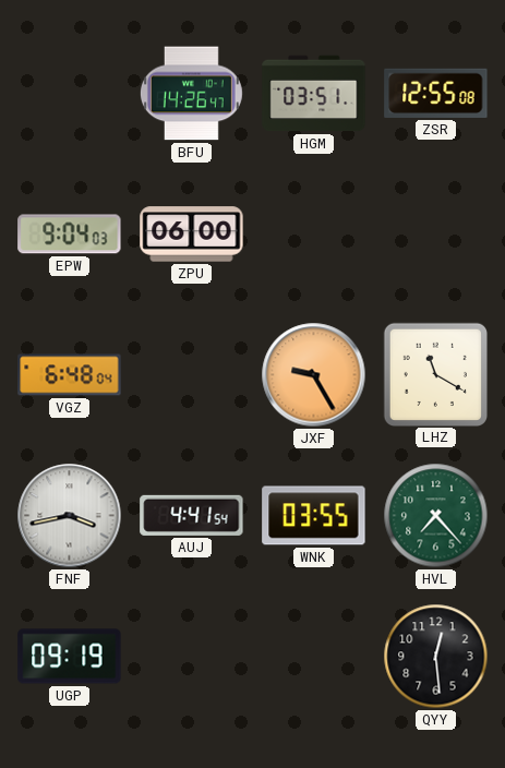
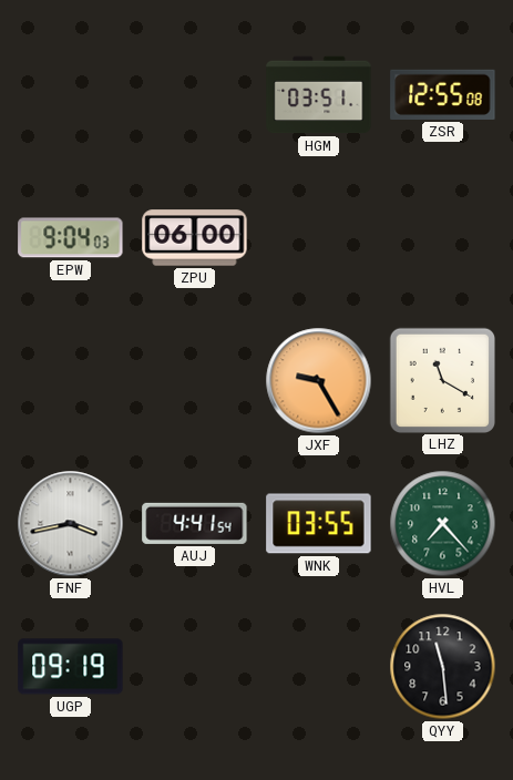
BFU: 14:26 -> none (191, 94)
VGZ: 6:48 -> none (70, 375)
QYY: 12:29 -> 11:29 (443, 667)
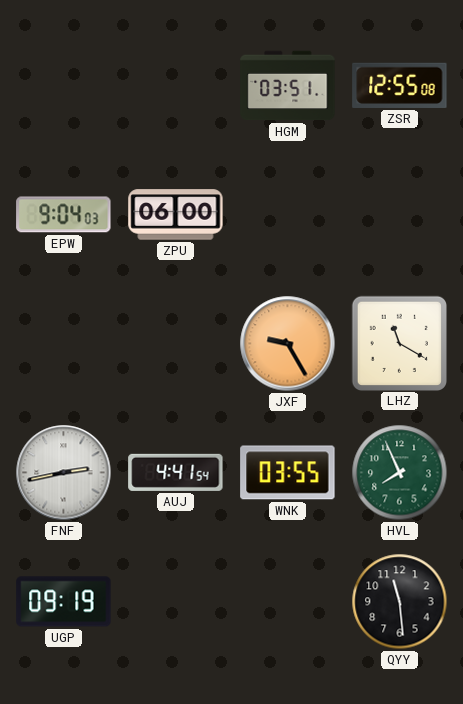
FNF: 3:43 -> 2:43 (64, 473)
HVL: 7:23 -> 7:56 (400, 473)
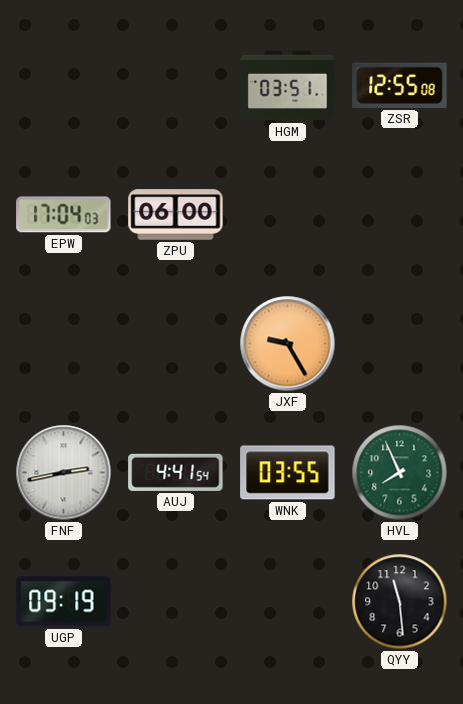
EPW: 9:04 -> 17:04 (64, 215)
LHZ: 11:20 -> none (399, 343)
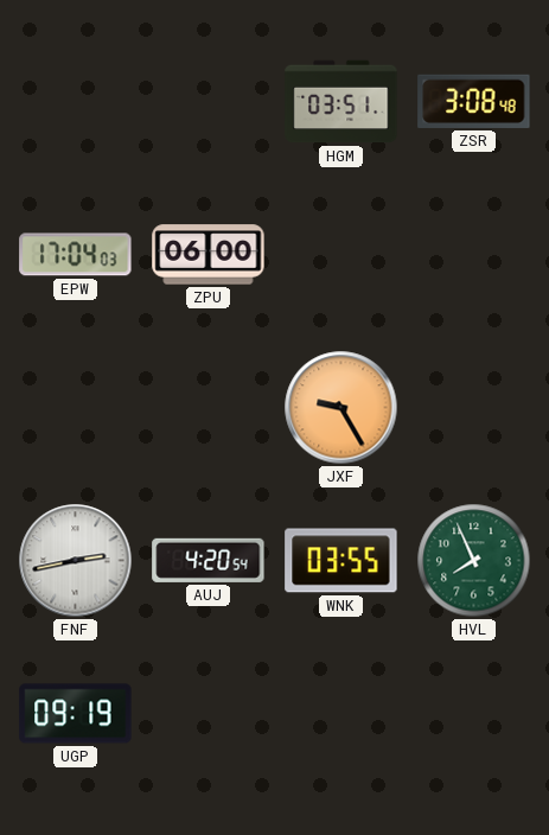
ZSR: 12:55 -> 3:08 (474, 101)
AUJ: 4:41 -> 4:20 (209, 560)
QYY: 11:29 -> none (400, 602)
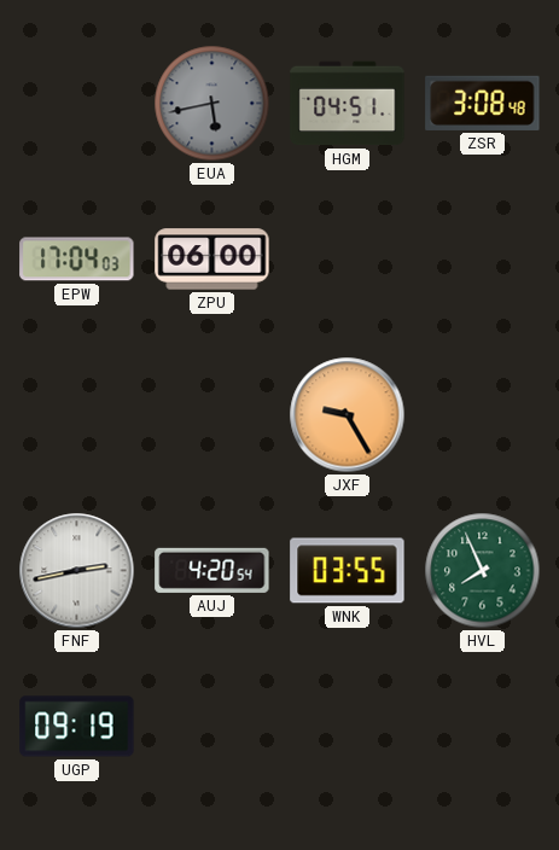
EUA: none -> 5:43 (212, 104)
HGM: 03:51 -> 04:51 (348, 104)
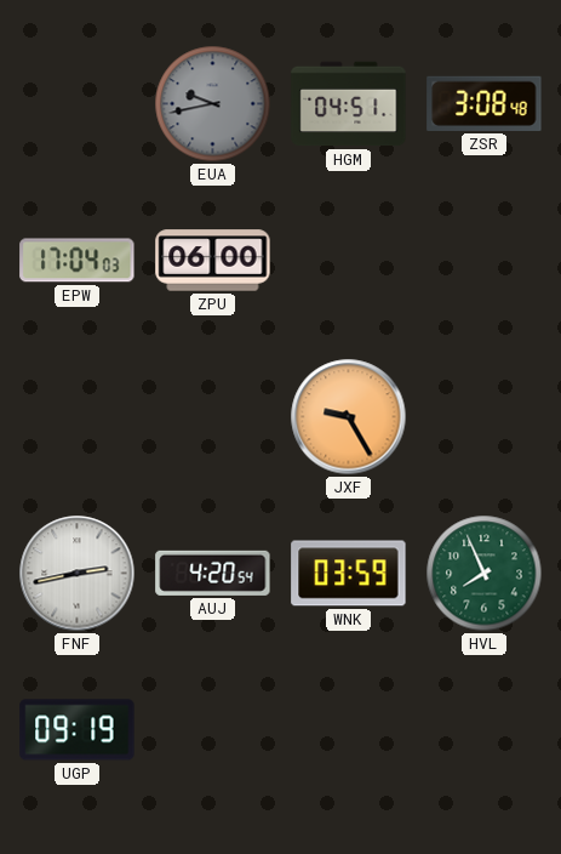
EUA: 5:43 -> 9:43 (213, 104)
WNK: 03:55 -> 03:59 (349, 574)
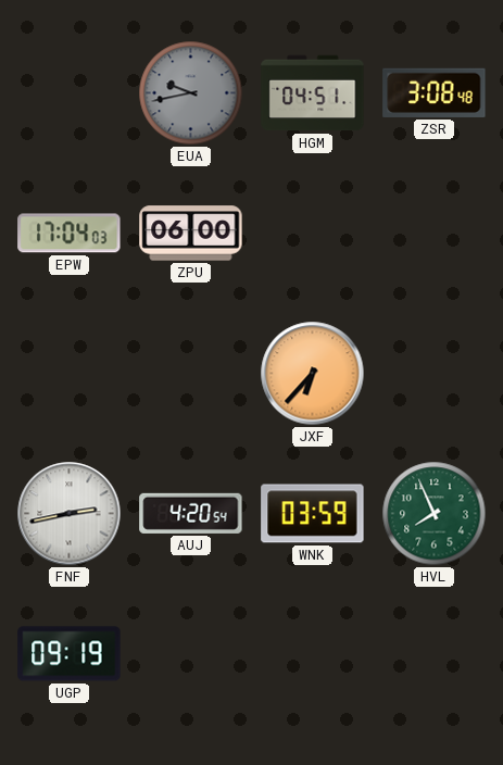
JXF: 9:25 -> 6:37 (313, 374)
